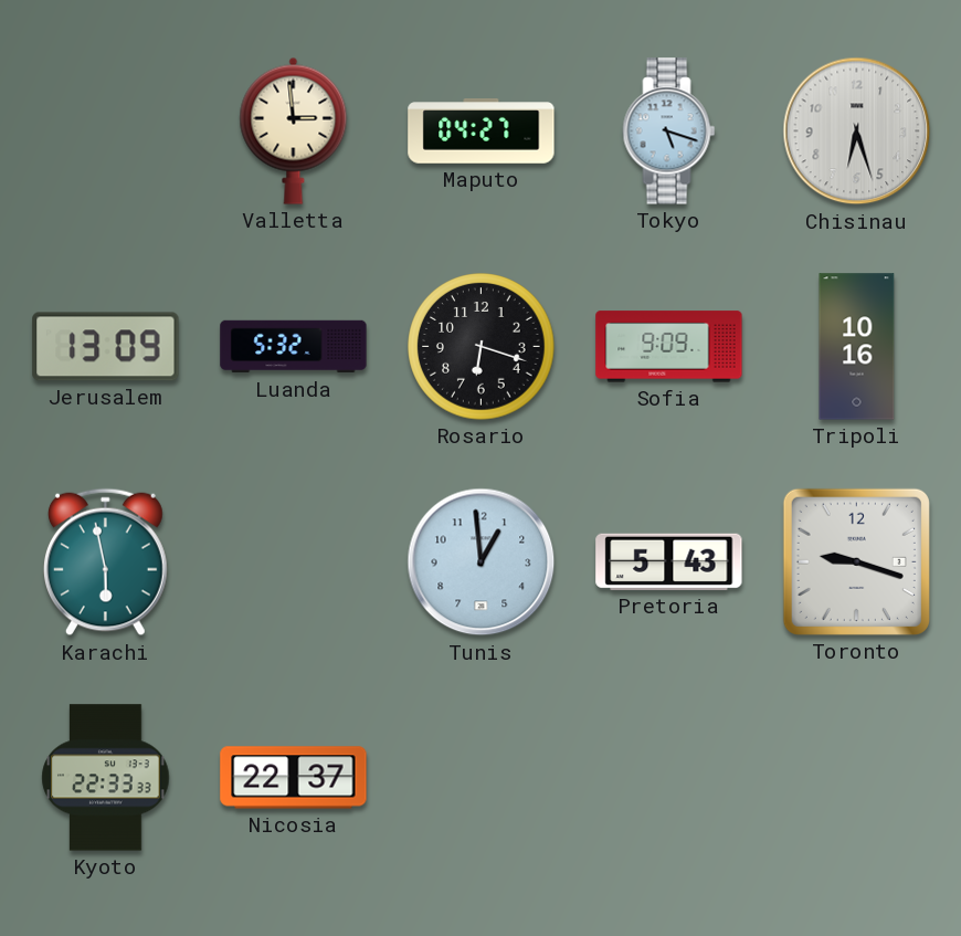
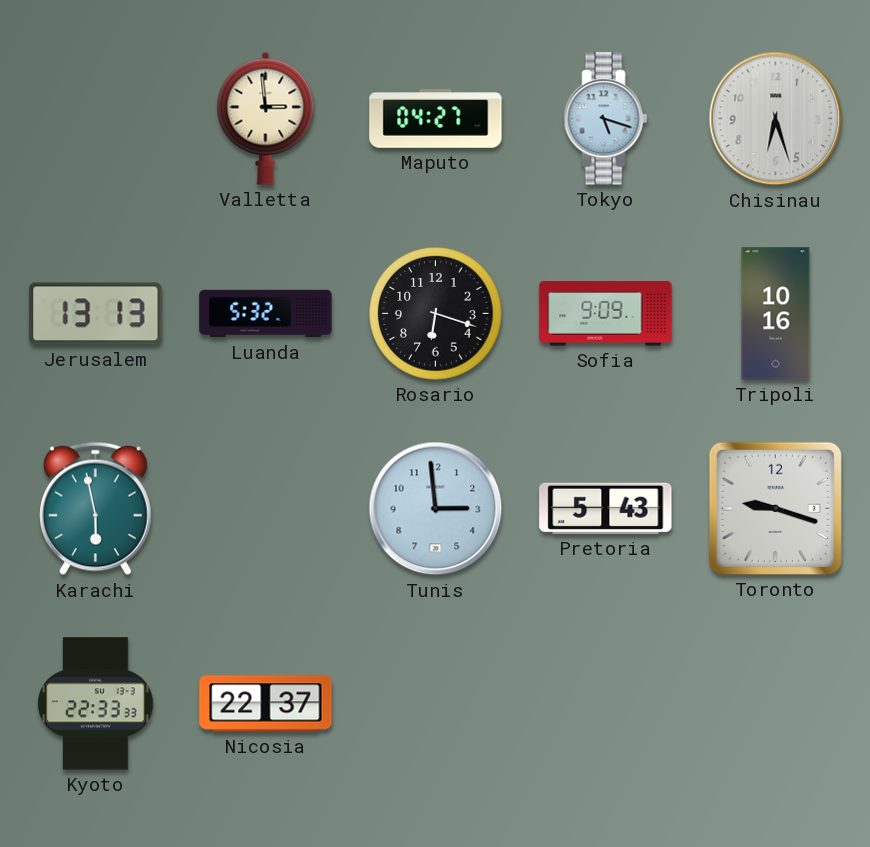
Jerusalem: 13:09 -> 13:13 (96, 314)
Tunis: 12:59 -> 2:59 (436, 509)
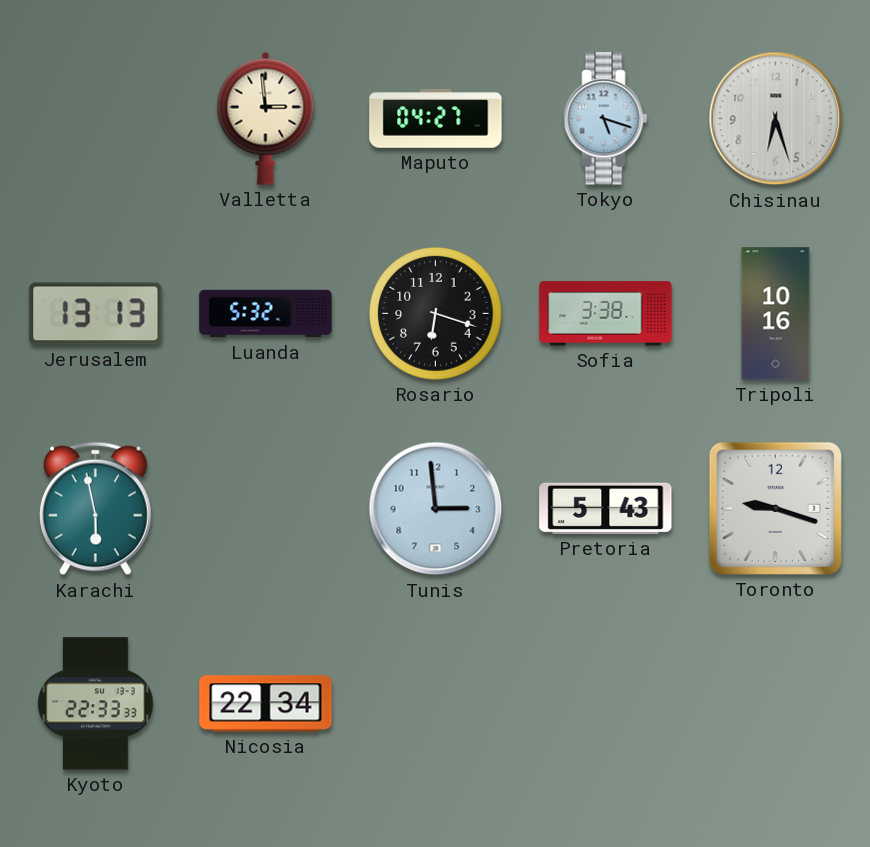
Sofia: 9:09 -> 3:38 (606, 314)
Nicosia: 22:37 -> 22:34 (266, 704)
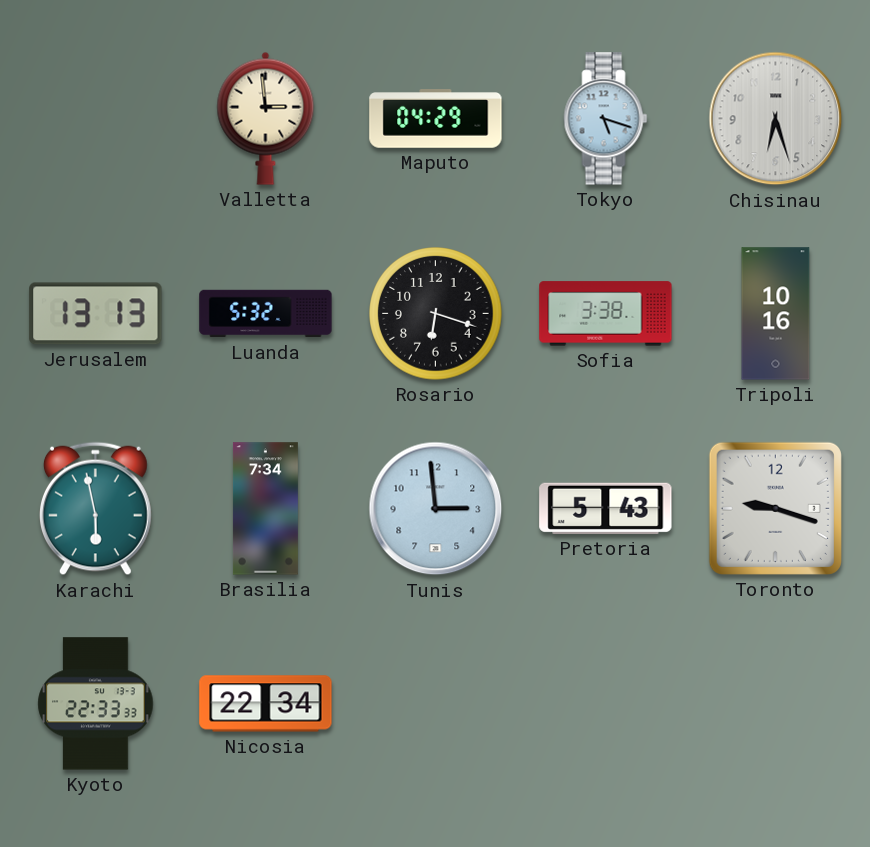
Maputo: 04:27 -> 04:29 (436, 119)
Brasilia: none -> 7:34 (265, 509)
